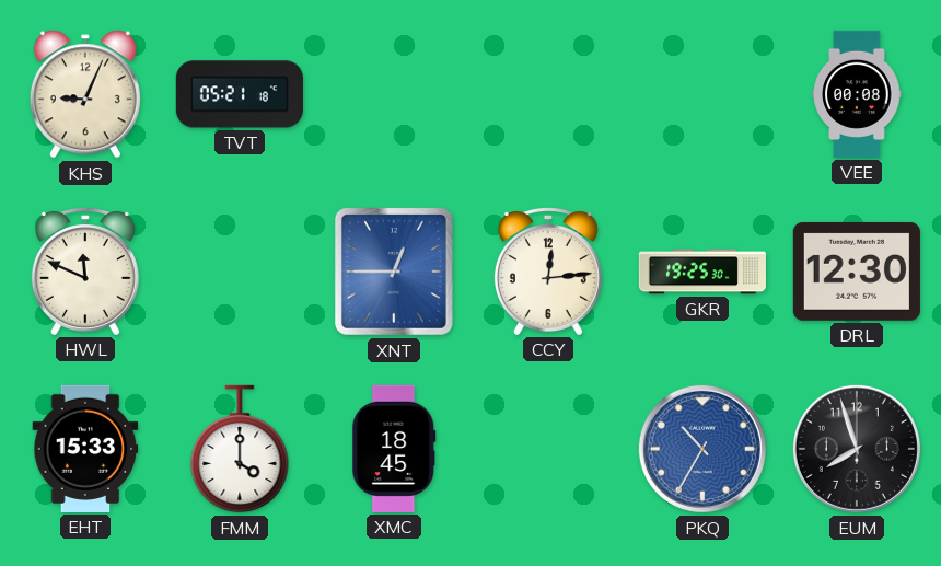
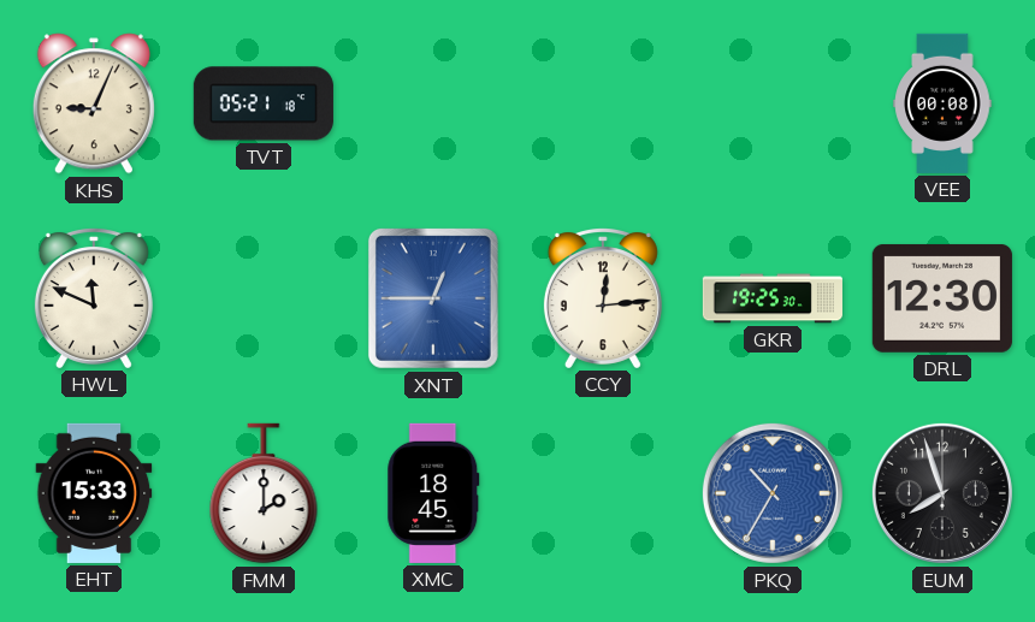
FMM: 4:00 -> 2:00 (264, 493)
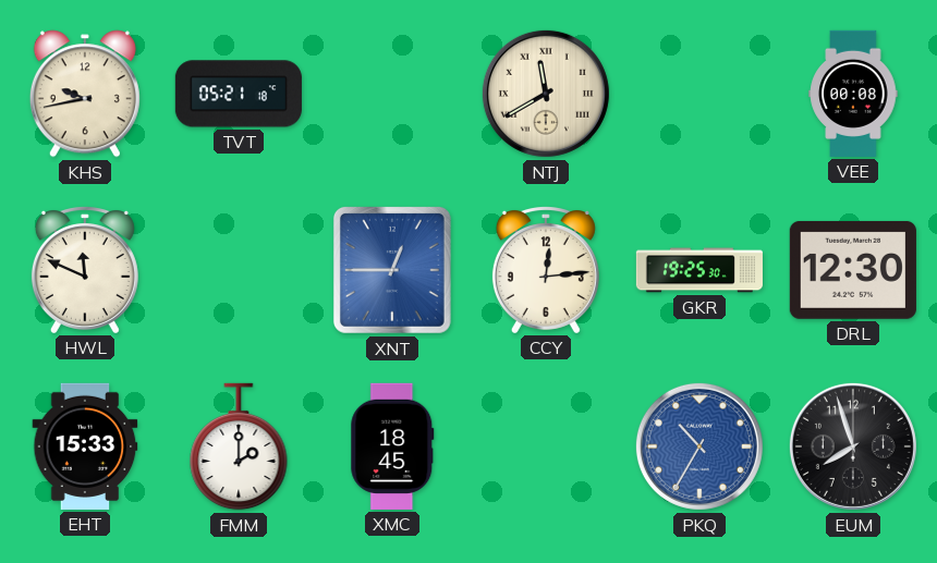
KHS: 9:04 -> 9:43 (85, 94)
NTJ: none -> 11:40 (546, 94)
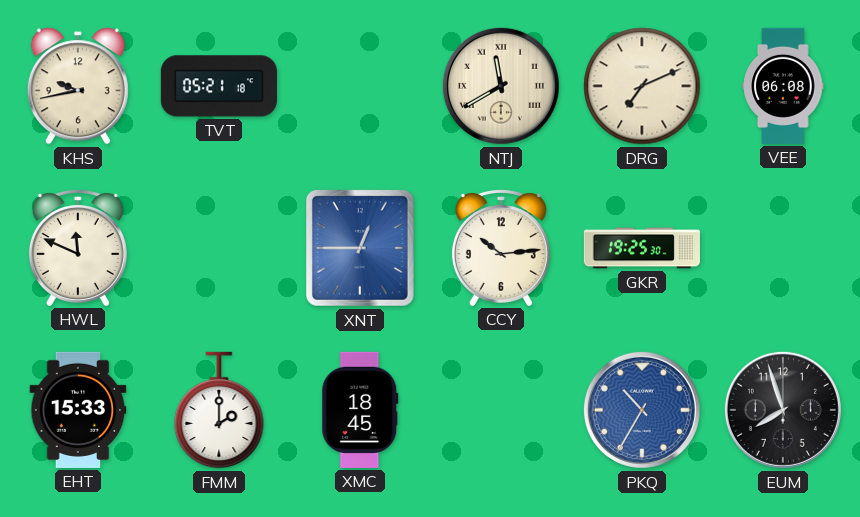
DRG: none -> 7:11 (642, 86)
VEE: 00:08 -> 06:08 (783, 86)
CCY: 12:14 -> 10:14 (501, 248)
DRL: 12:30 -> none (853, 270)
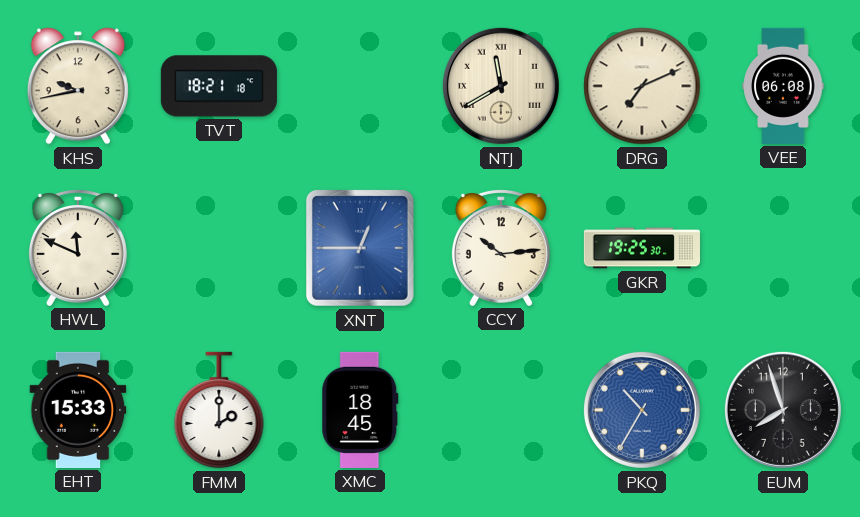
TVT: 05:21 -> 18:21 (219, 86)
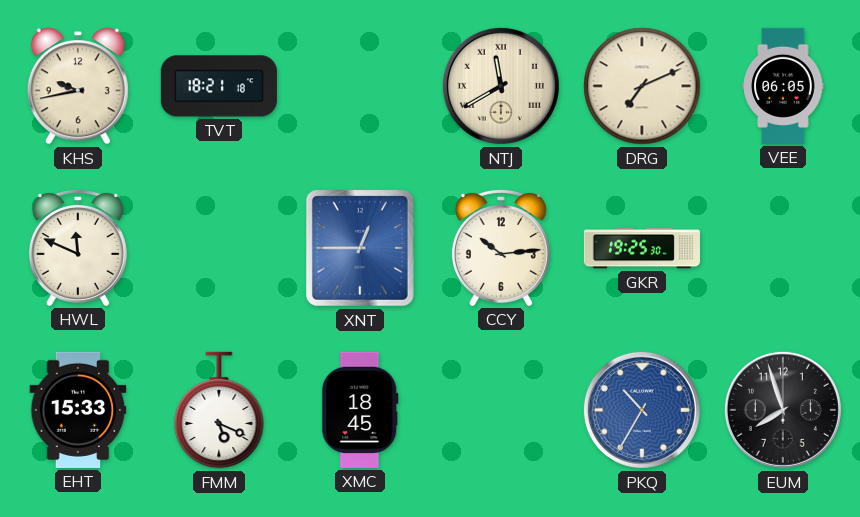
VEE: 06:08 -> 06:05 (783, 86)
FMM: 2:00 -> 5:19 (219, 410)
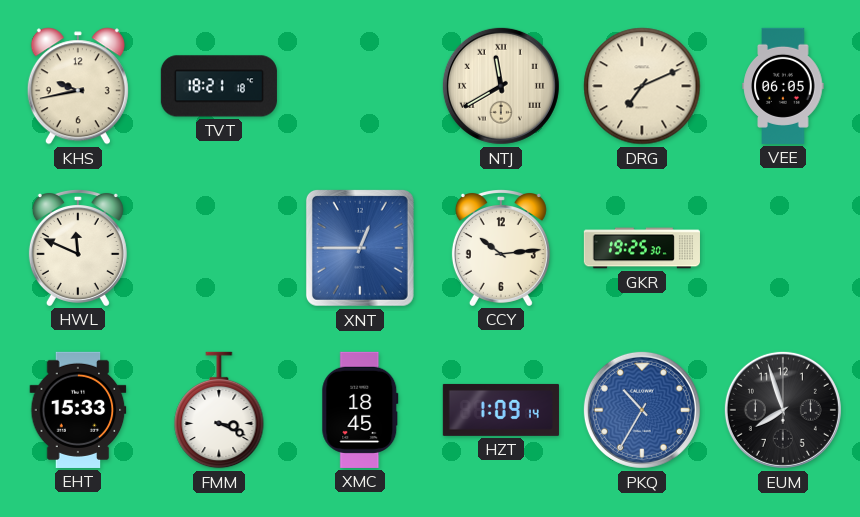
FMM: 5:19 -> 3:19 (219, 410)
HZT: none -> 1:09 (501, 410)
